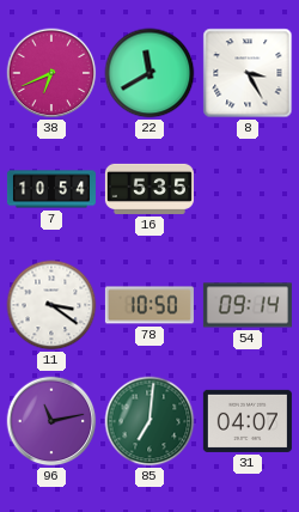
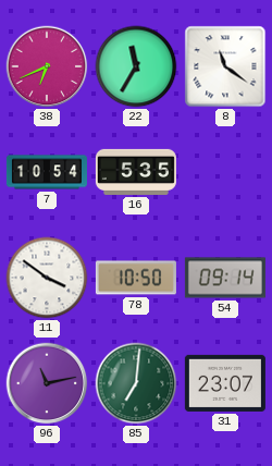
22: 11:40 -> 11:35 (136, 66)
8: 3:25 -> 11:21 (225, 66)
11: 3:21 -> 3:51 (47, 278)
31: 04:07 -> 23:07 (225, 383)
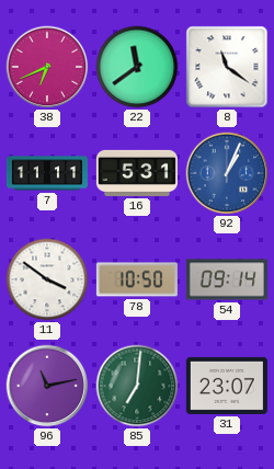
22: 11:35 -> 11:39 (137, 67)
7: 10:54 -> 11:11 (47, 173)
16: 5:35 -> 5:31 (137, 173)
92: none -> 1:04 (227, 173)
